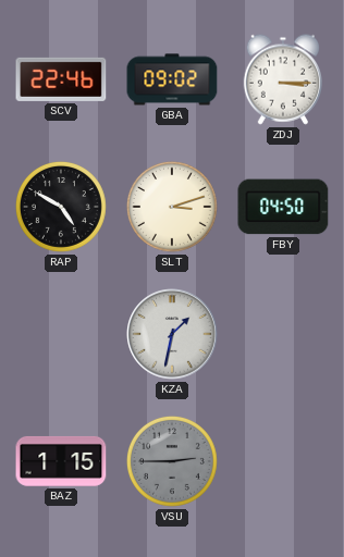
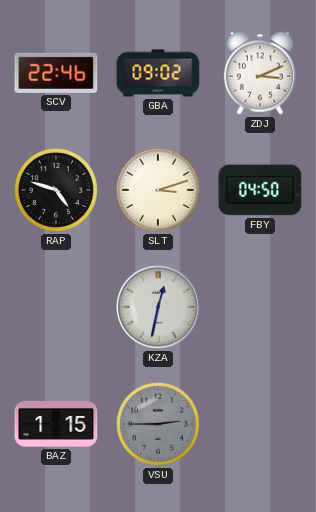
ZDJ: 3:15 -> 3:11 (259, 73)
RAP: 4:50 -> 4:48 (56, 190)
KZA: 1:32 -> 12:32 (158, 307)
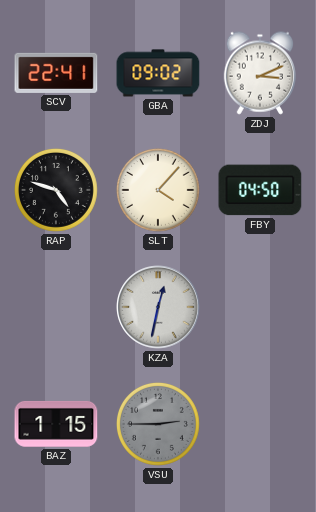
SCV: 22:46 -> 22:41 (56, 73)
SLT: 3:12 -> 4:07 (158, 190)
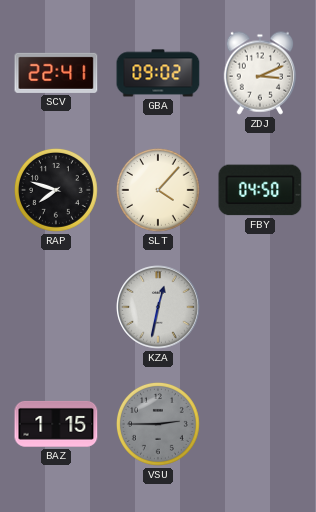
RAP: 4:48 -> 7:48 (56, 190)
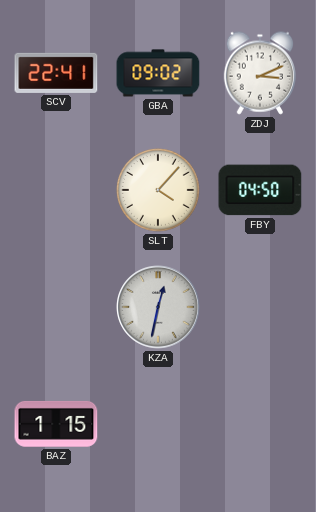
RAP: 7:48 -> none (56, 190)
VSU: 2:45 -> none (158, 424)
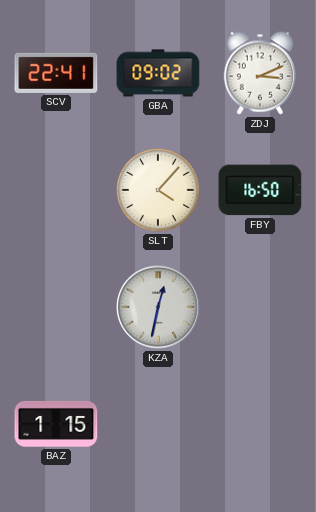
FBY: 04:50 -> 16:50 (260, 190)
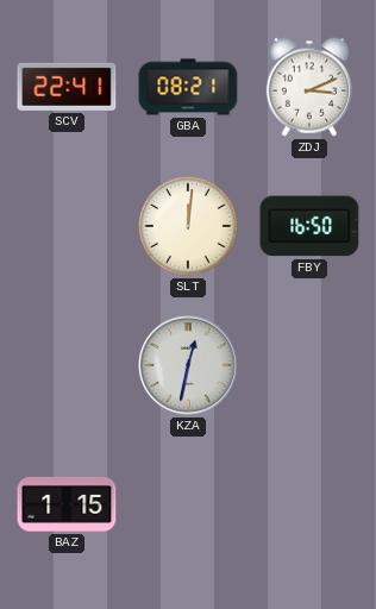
GBA: 09:02 -> 08:21 (188, 87)
SLT: 4:07 -> 12:01 (188, 226)
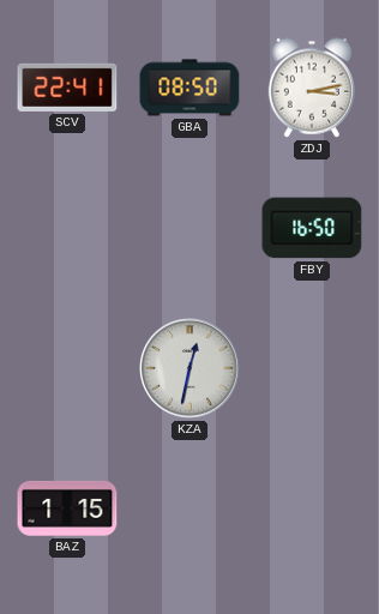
GBA: 08:21 -> 08:50 (189, 88)
ZDJ: 3:11 -> 3:13 (311, 88)
SLT: 12:01 -> none (188, 226)
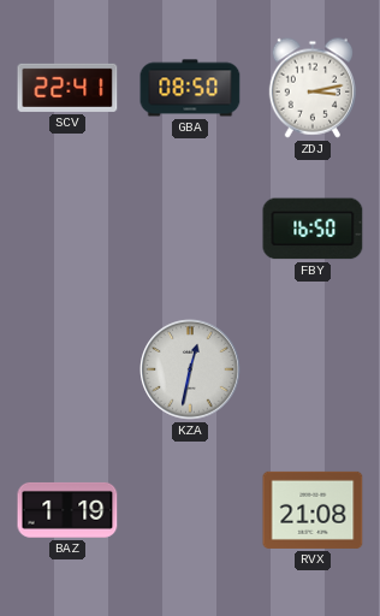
BAZ: 1:15 -> 1:19 (67, 510)
RVX: none -> 21:08 (313, 510)
